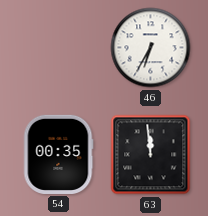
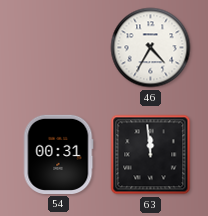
46: 6:35 -> 4:35 (151, 48)
54: 00:35 -> 00:31 (58, 154)
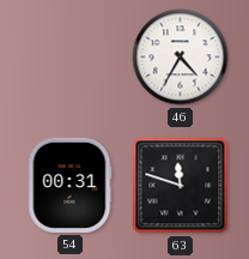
63: 11:59 -> 11:48 (181, 186)
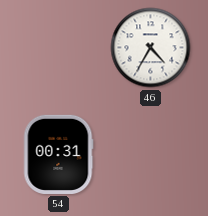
63: 11:48 -> none (181, 186)
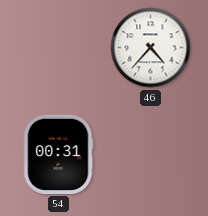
46: 4:35 -> 4:37 (151, 48)
